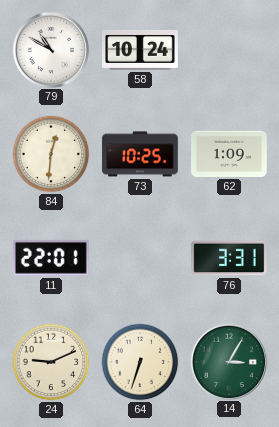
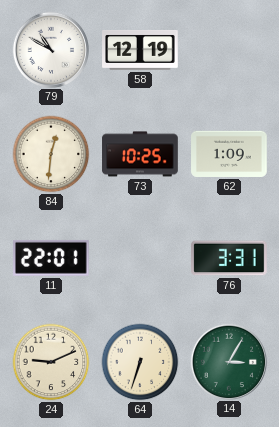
58: 10:24 -> 12:19 (140, 50)
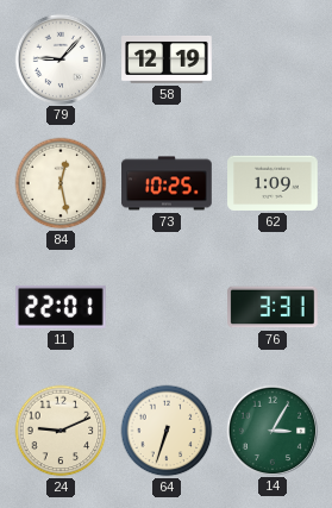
79: 10:50 -> 9:07 (59, 58)
84: 12:31 -> 12:28 (61, 183)
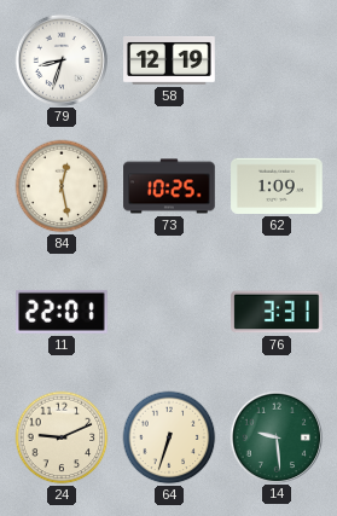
79: 9:07 -> 8:33 (60, 59)
14: 3:05 -> 9:29 (275, 436)
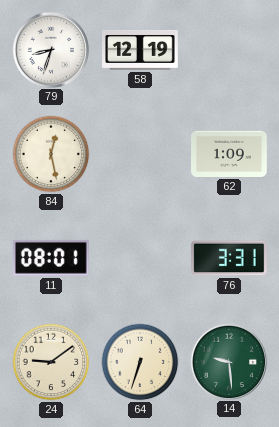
73: 10:25 -> none (169, 186)
11: 22:01 -> 08:01 (52, 258)
24: 9:11 -> 9:09 (51, 362)
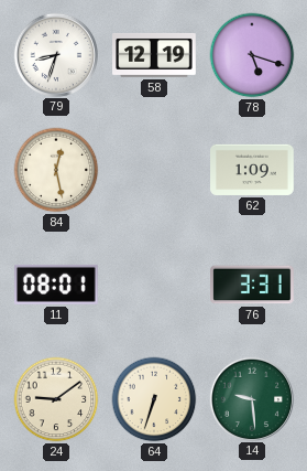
78: none -> 5:18 (252, 55)
